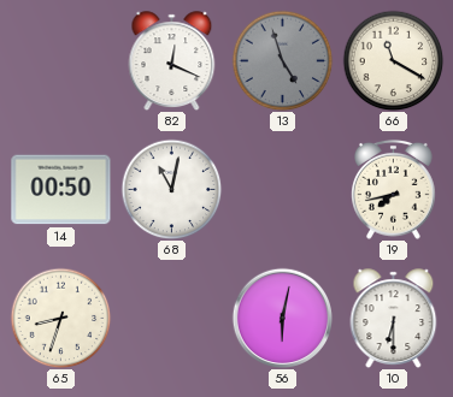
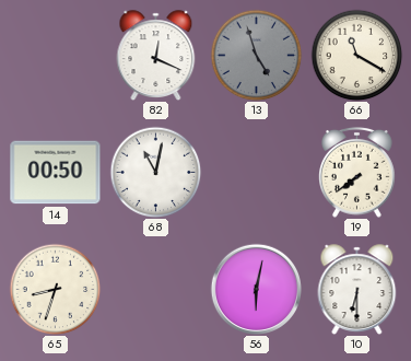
19: 7:43 -> 7:39 (357, 172)
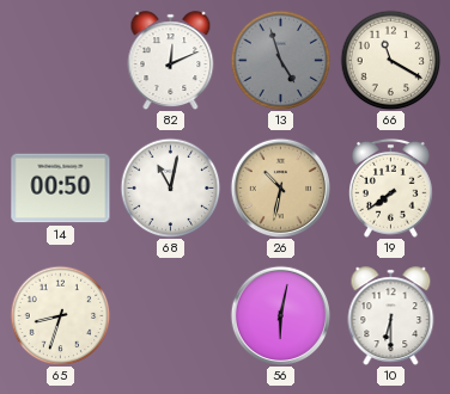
82: 12:19 -> 12:11 (171, 60)
26: none -> 10:32 (280, 187)
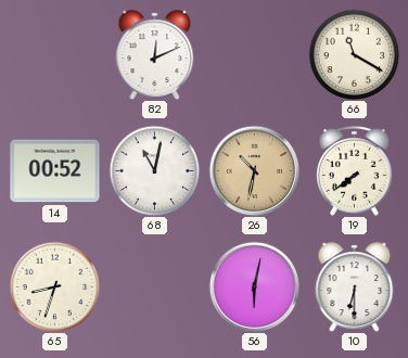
13: 4:57 -> none (280, 60)
14: 00:50 -> 00:52 (55, 171)
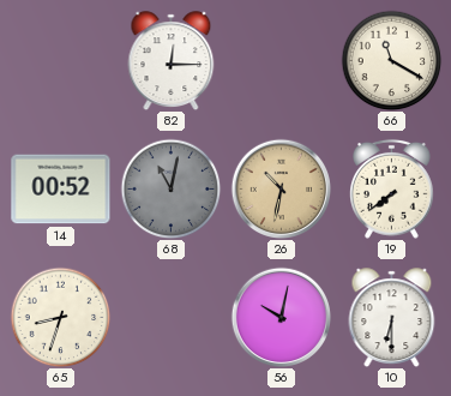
82: 12:11 -> 12:15 (172, 60)
68 dial: white -> grey (170, 188)
56: 6:02 -> 10:02 (281, 317)
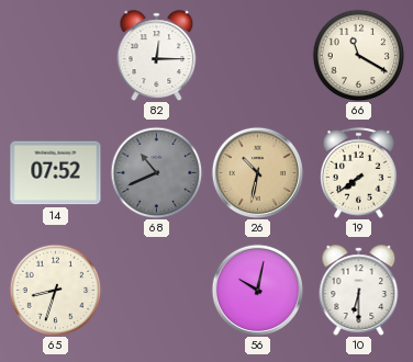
14: 00:52 -> 07:52 (56, 173)
68: 11:02 -> 10:41 (156, 172)
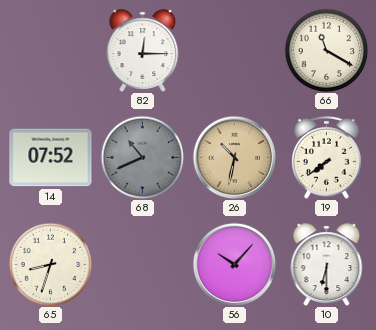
56: 10:02 -> 10:07 (234, 264)
